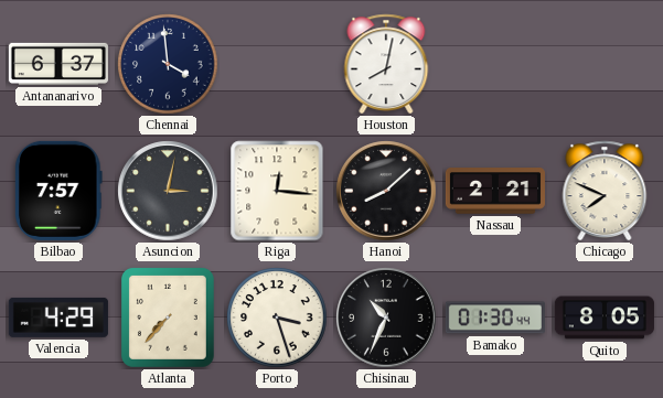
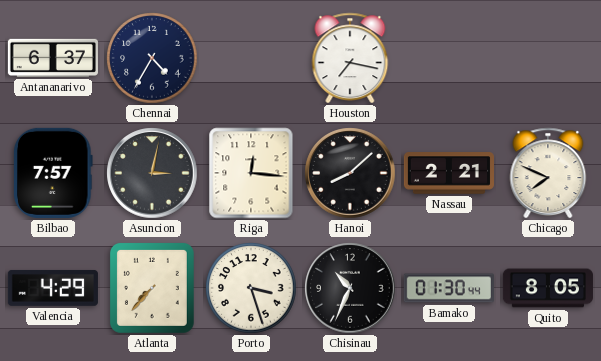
Chennai: 3:59 -> 4:35 (152, 58)
Houston: 8:02 -> 7:17 (350, 58)
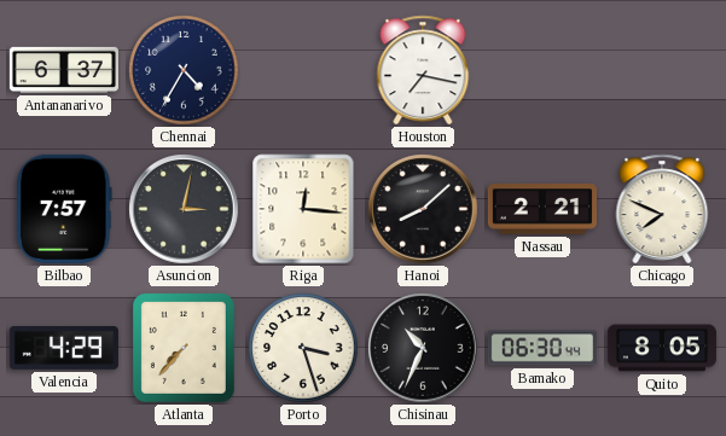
Bamako: 01:30 -> 06:30 (542, 348)
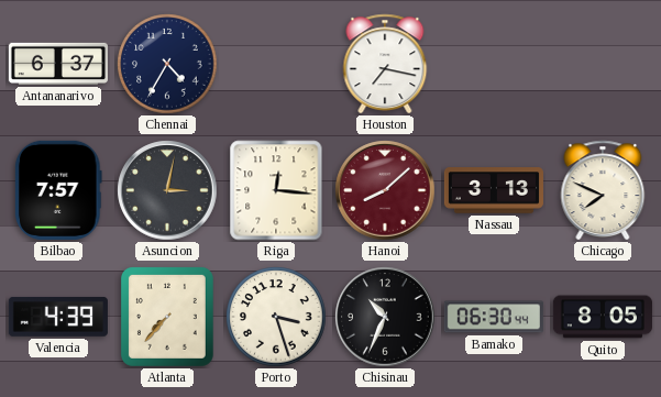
Hanoi dial: black -> burgundy (385, 190)
Nassau: 2:21 -> 3:13 (494, 190)
Valencia: 4:29 -> 4:39 (58, 317)
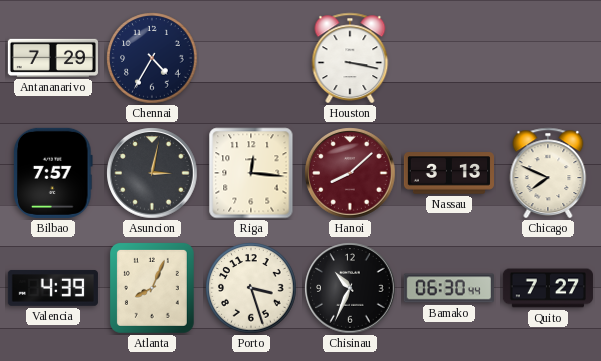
Antananarivo: 6:37 -> 7:29 (53, 58)
Houston: 7:17 -> 3:17 (350, 58)
Atlanta: 7:37 -> 8:04 (152, 288)
Quito: 8:05 -> 7:27 (548, 288)
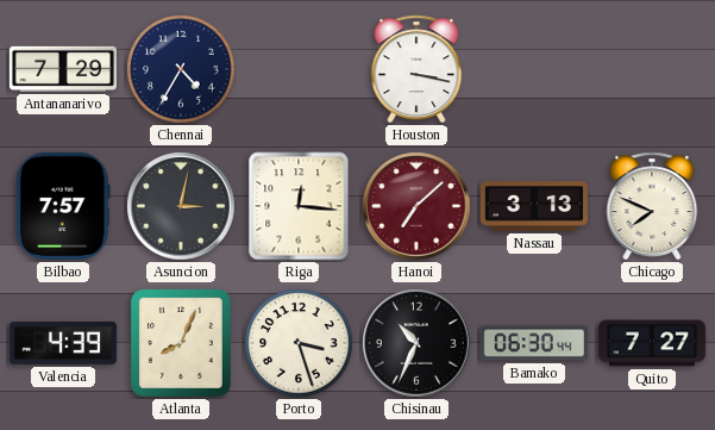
Hanoi: 8:08 -> 7:08 (416, 206)
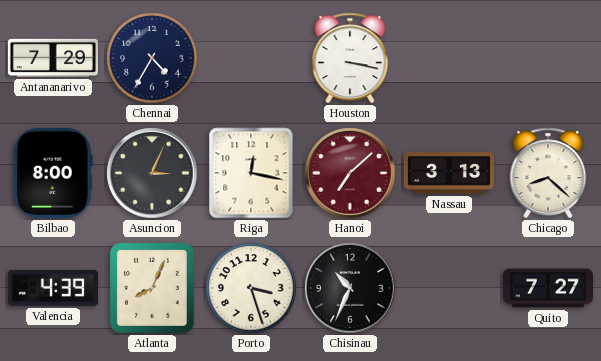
Bilbao: 7:57 -> 8:00 (53, 173)
Asuncion: 3:02 -> 3:04 (152, 173)
Riga: 12:16 -> 12:17 (251, 173)
Chicago: 7:49 -> 8:22 (548, 173)
Bamako: 06:30 -> none (534, 343)
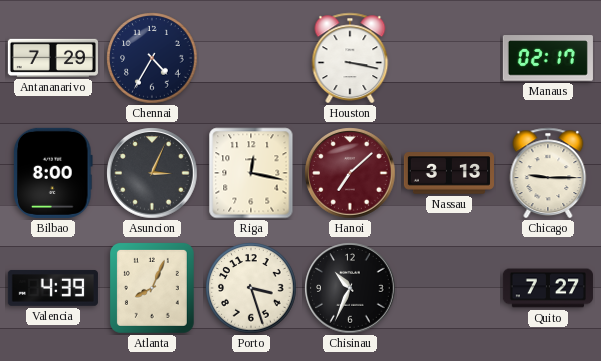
Manaus: none -> 02:17 (548, 58)
Chicago: 8:22 -> 9:15 (548, 173)
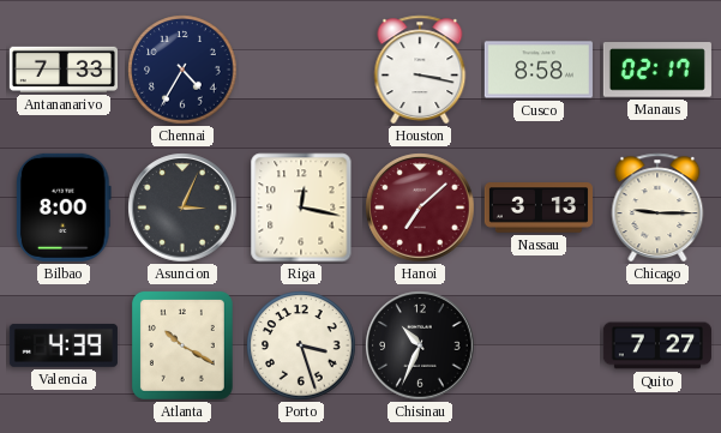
Antananarivo: 7:29 -> 7:33 (64, 70)
Cusco: none -> 8:58 (539, 70)
Atlanta: 8:04 -> 10:20 (182, 345)
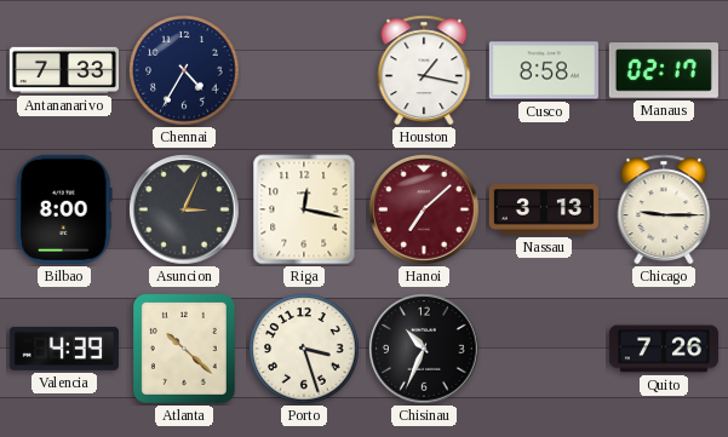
Houston: 3:17 -> 1:17 (424, 70)
Atlanta: 10:20 -> 10:22 (184, 349)
Quito: 7:27 -> 7:26 (664, 349)
